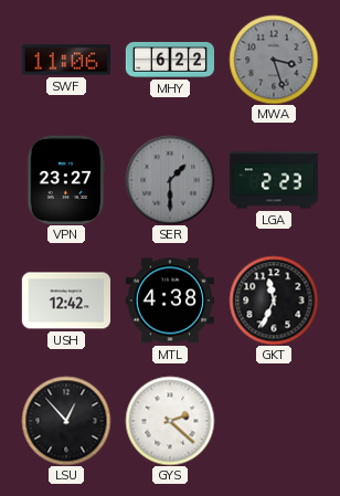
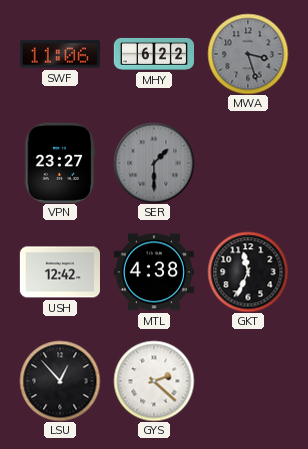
LGA: 2:23 -> none (273, 180)
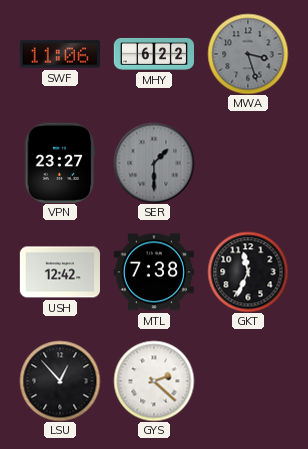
MTL: 4:38 -> 7:38 (154, 272)
